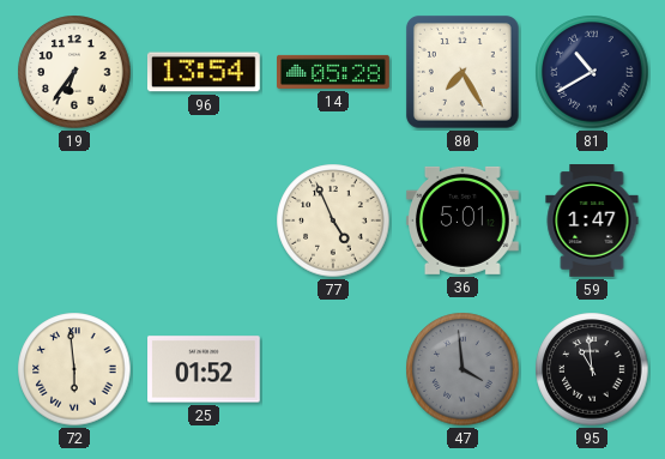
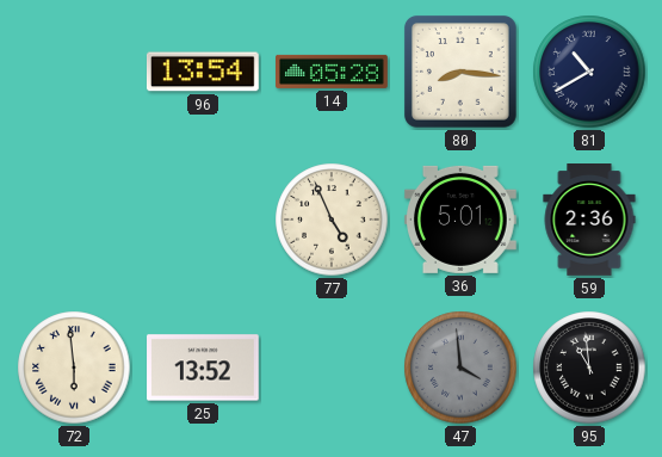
19: 6:36 -> none (74, 72)
80: 7:25 -> 8:16 (460, 72)
59: 1:47 -> 2:36 (589, 221)
25: 01:52 -> 13:52 (204, 368)
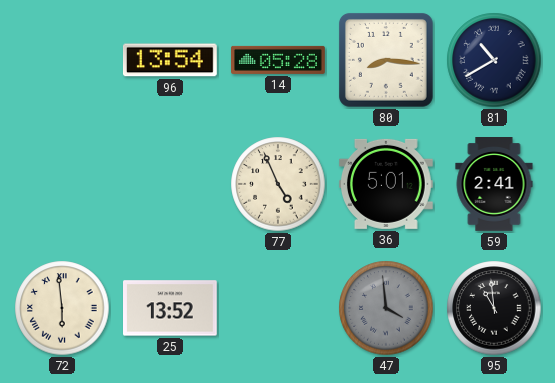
59: 2:36 -> 2:41 (494, 185)
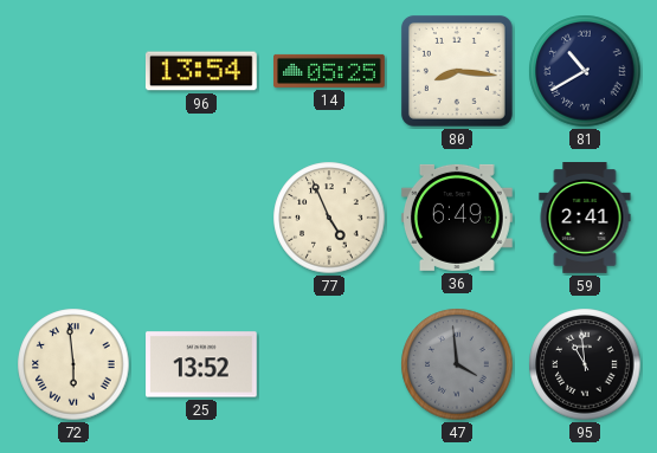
14: 05:28 -> 05:25 (330, 71)
36: 5:01 -> 6:49 (457, 218)
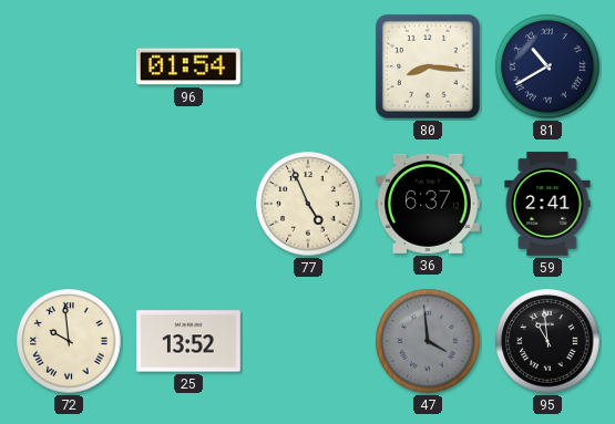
96: 13:54 -> 01:54 (188, 66)
14: 05:25 -> none (330, 71)
36: 6:49 -> 6:37 (428, 204)
72: 5:59 -> 9:59 (69, 341)
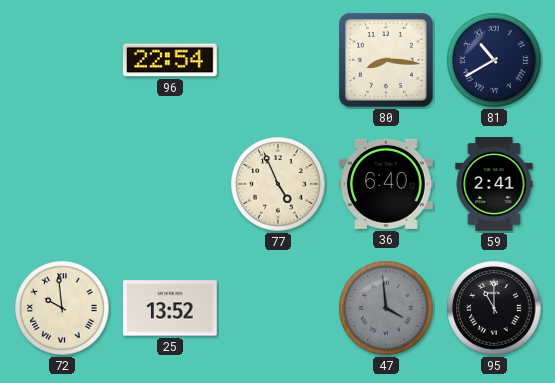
96: 01:54 -> 22:54 (170, 60)
36: 6:37 -> 6:40 (386, 184)
95: 10:59 -> 11:00 (494, 308)
